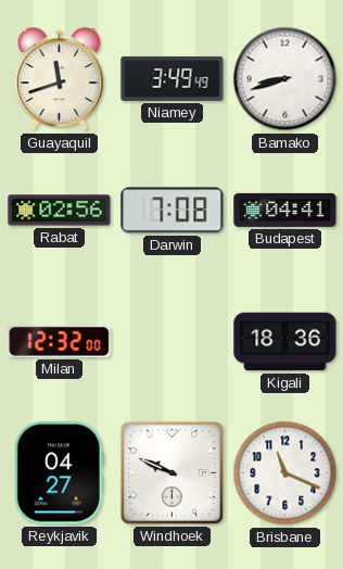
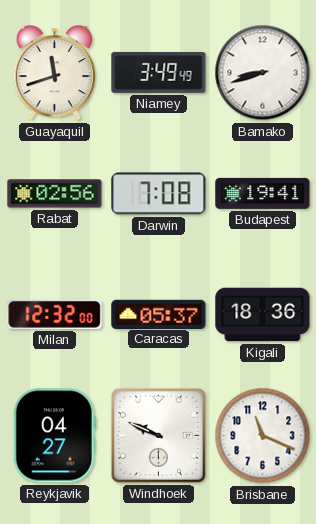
Budapest: 04:41 -> 19:41 (263, 193)
Caracas: none -> 05:37 (159, 314)
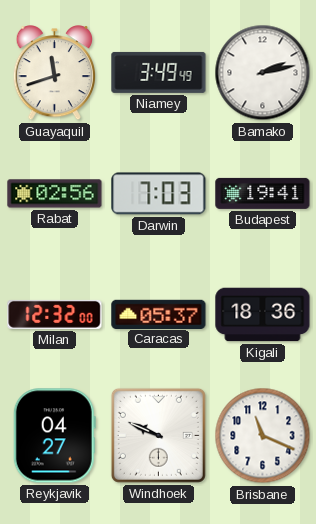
Bamako: 8:42 -> 2:13 (263, 73)
Darwin: 7:08 -> 7:03 (159, 194)
